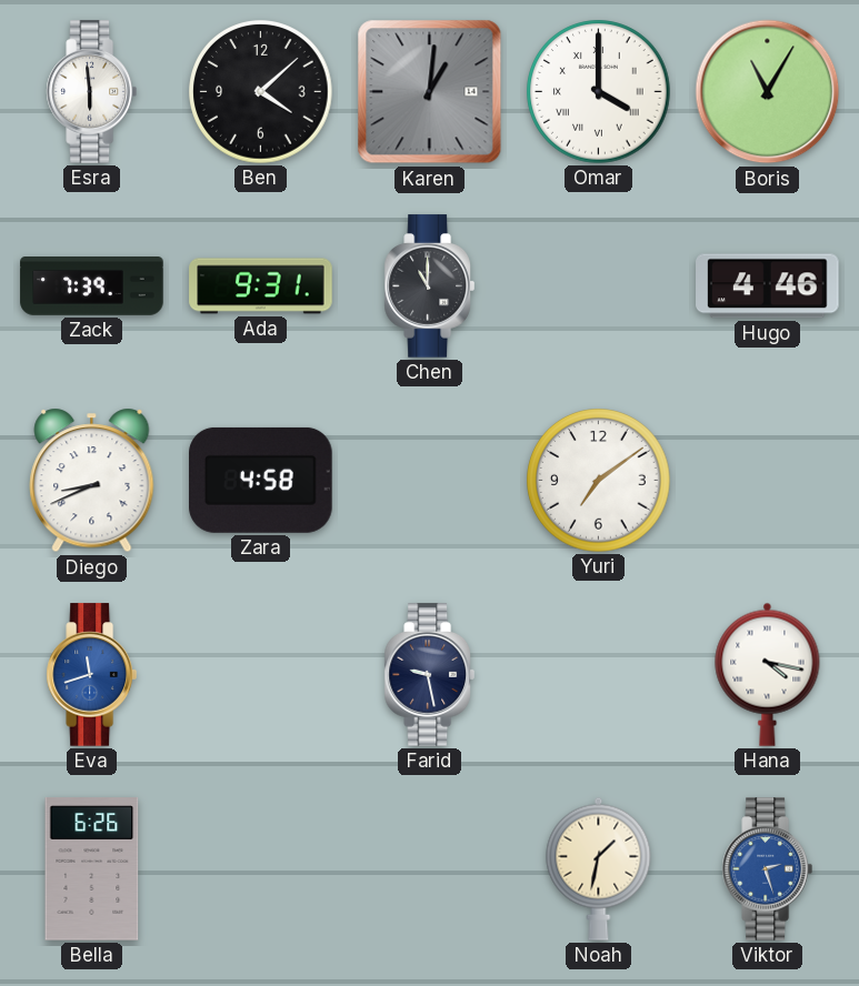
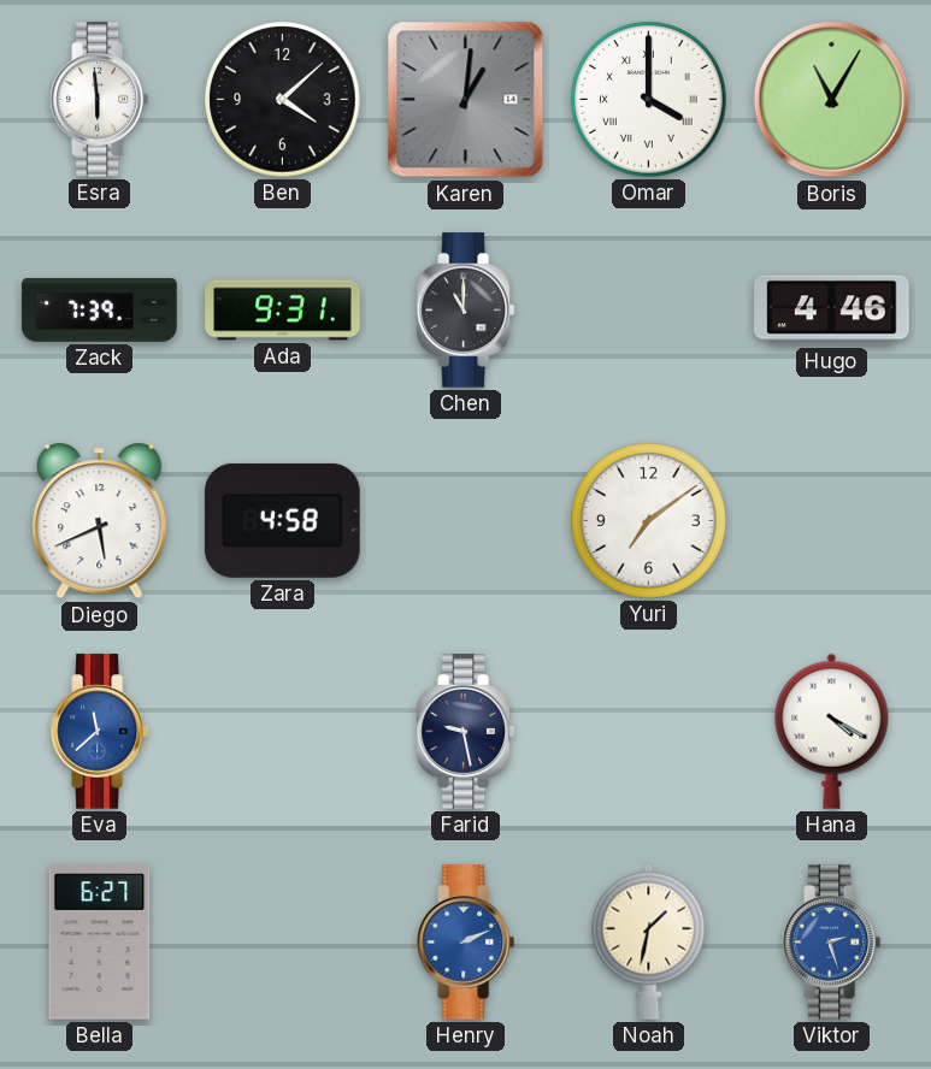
Diego: 8:41 -> 5:41 (100, 521)
Eva: 11:42 -> 11:38 (99, 732)
Hana: 4:17 -> 4:20 (832, 731)
Bella: 6:26 -> 6:27 (100, 943)
Henry: none -> 2:11 (465, 943)
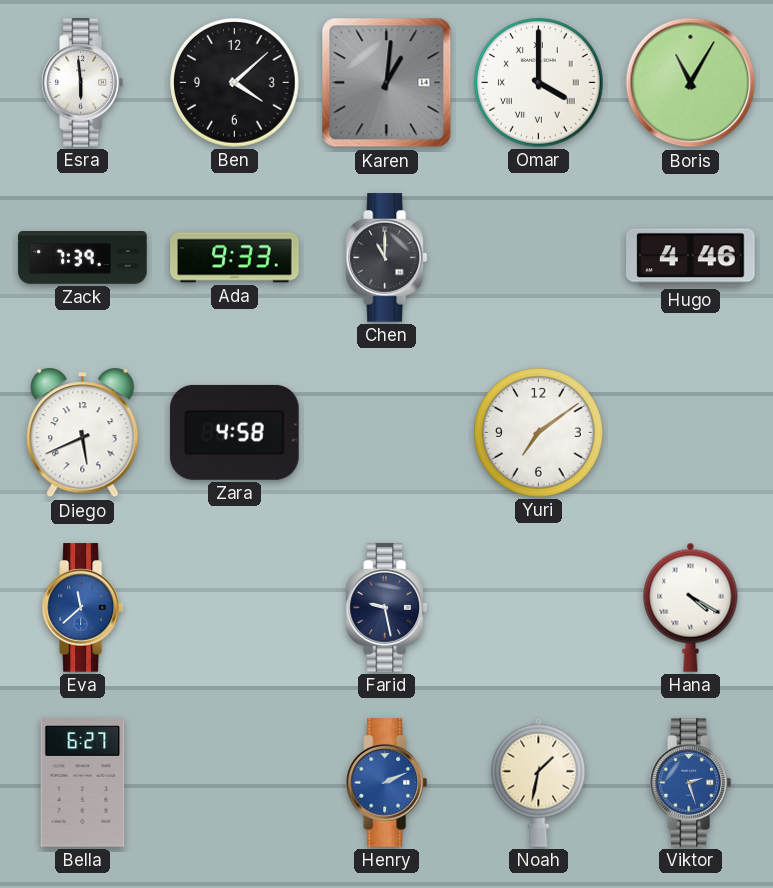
Ada: 9:31 -> 9:33 (235, 258)
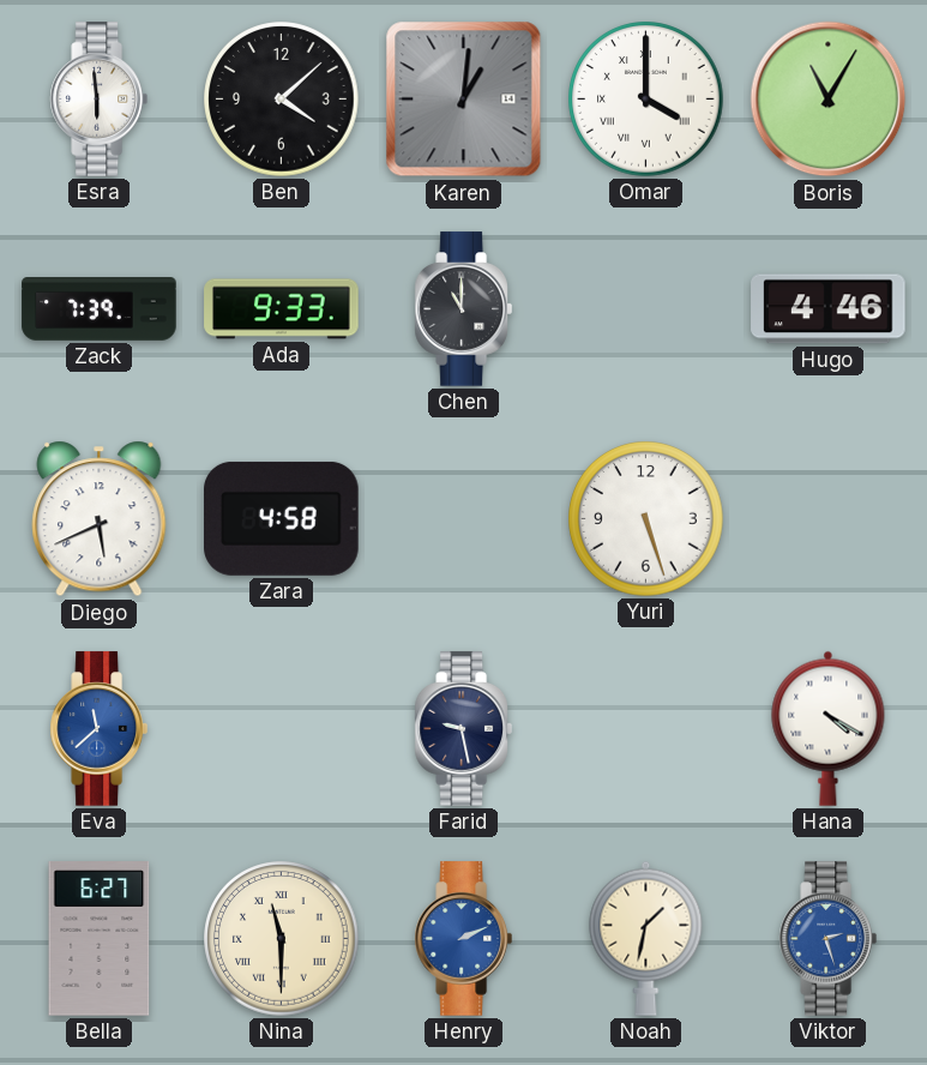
Yuri: 7:09 -> 5:27 (646, 519)
Nina: none -> 11:30 (282, 939)
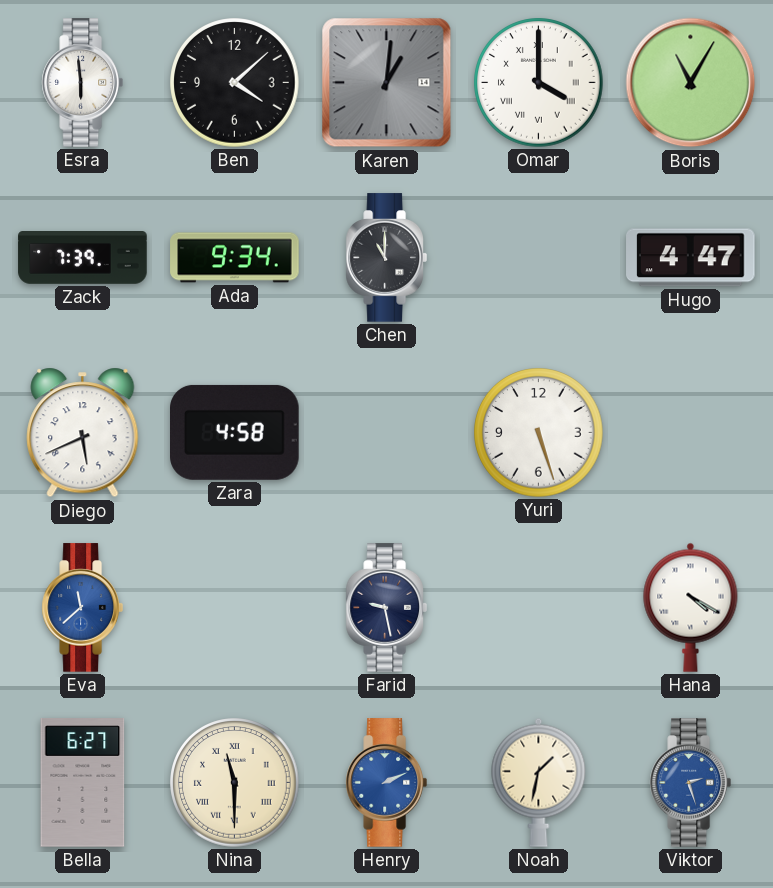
Ada: 9:33 -> 9:34 (235, 258)
Hugo: 4:46 -> 4:47 (691, 258)
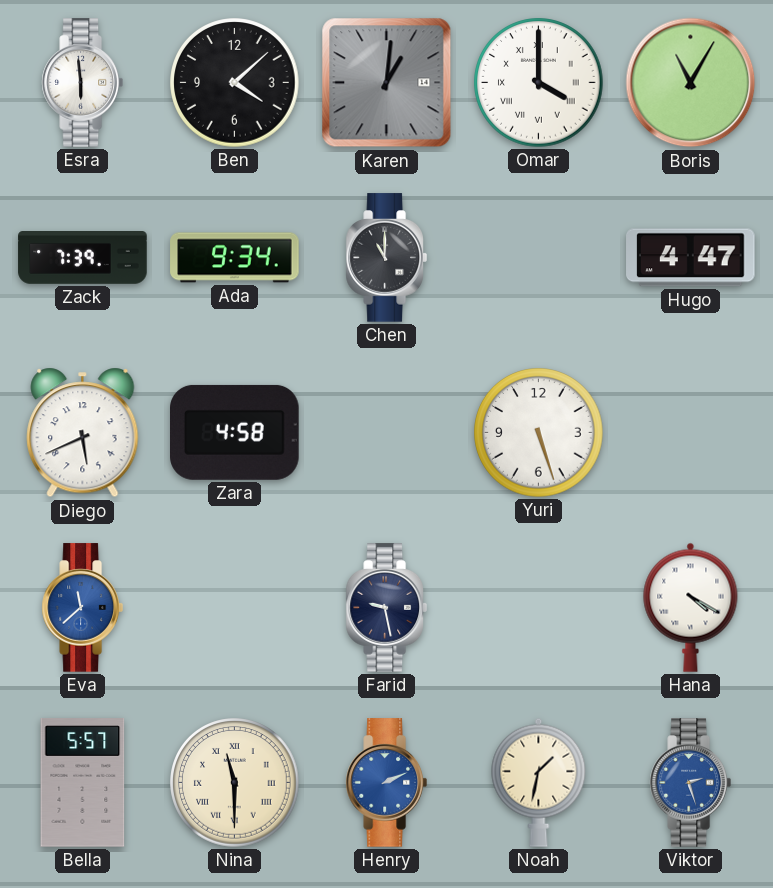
Bella: 6:27 -> 5:57 (83, 783)
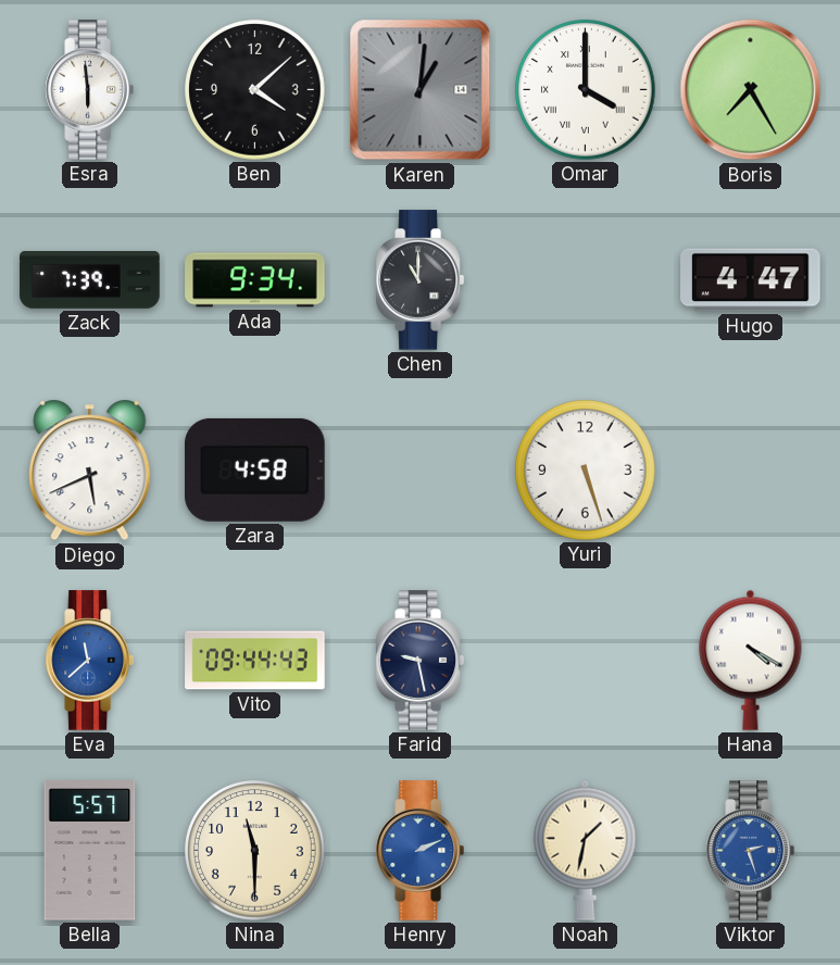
Boris: 11:05 -> 7:25 (751, 90)
Vito: none -> 09:44 (255, 661)
Nina numerals: Roman -> Arabic (255, 851)
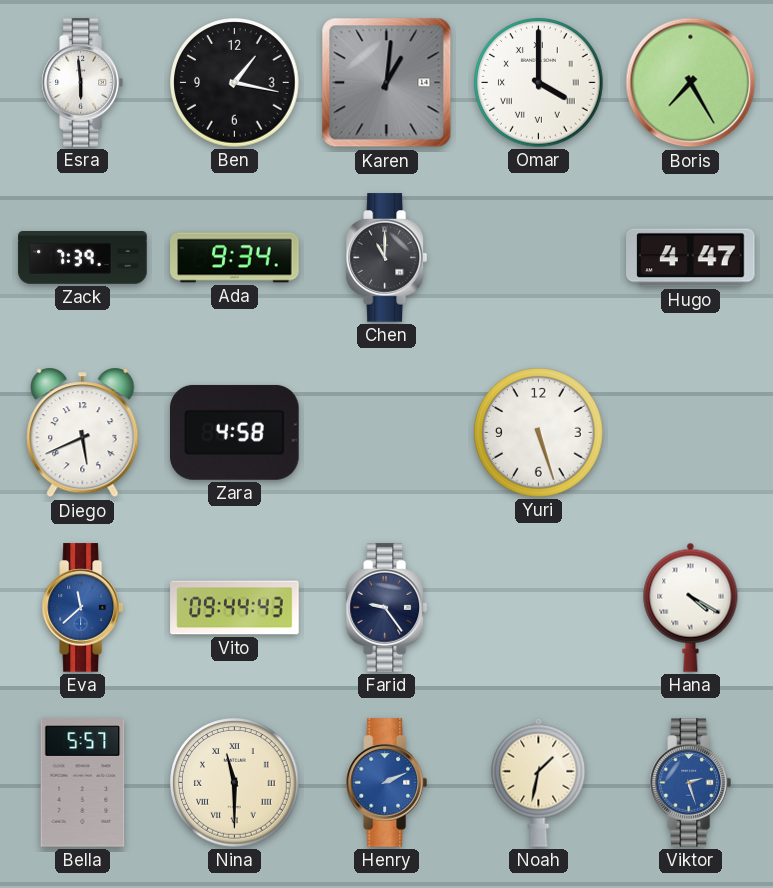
Ben: 4:08 -> 1:17 (235, 83)
Farid: 9:28 -> 9:24 (386, 608)
Nina numerals: Arabic -> Roman (235, 783)
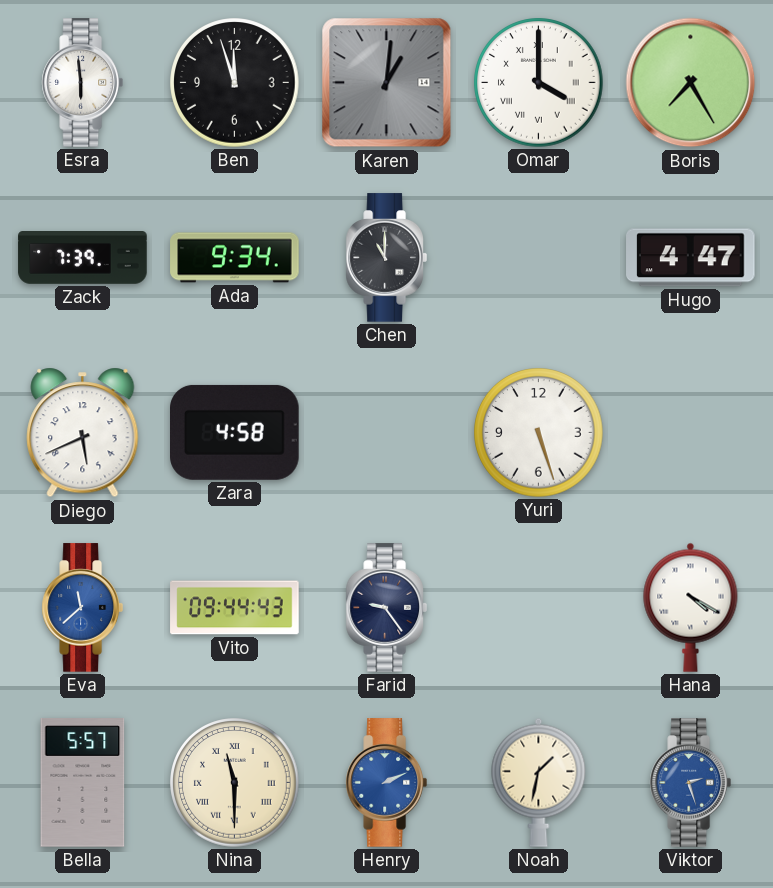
Ben: 1:17 -> 11:57 (235, 83)
